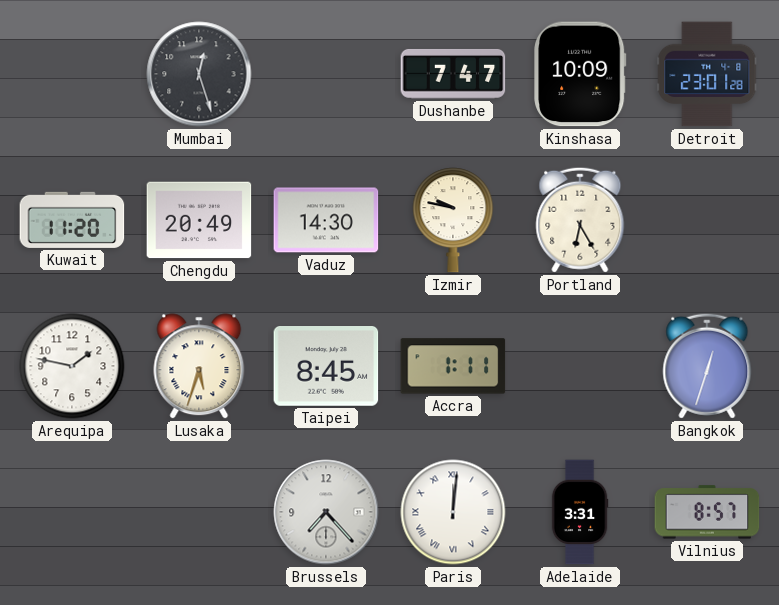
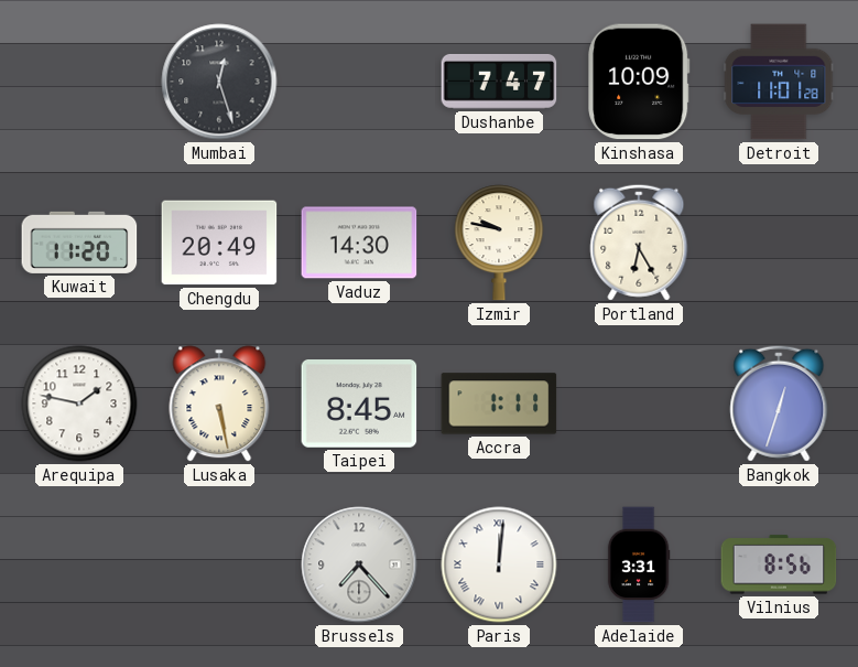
Detroit: 23:01 -> 11:01 (779, 82)
Lusaka: 5:33 -> 5:28 (219, 404)
Vilnius: 8:57 -> 8:56 (779, 564)
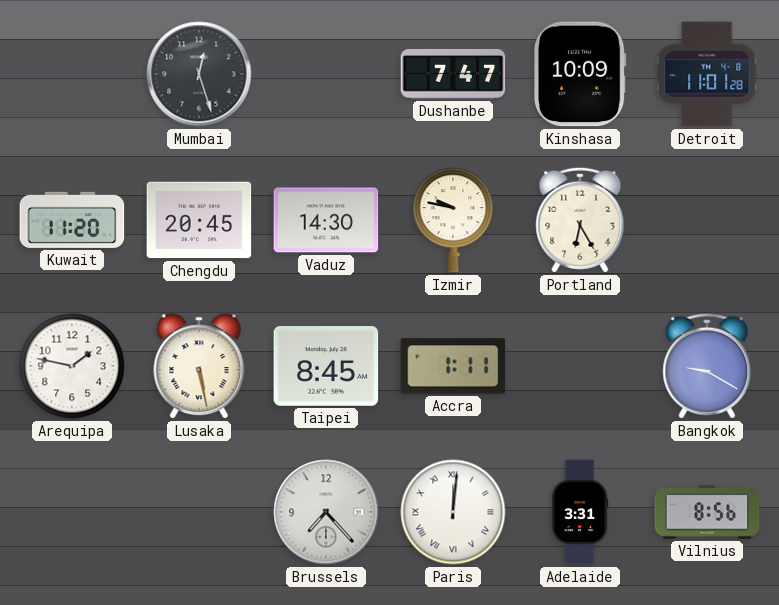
Chengdu: 20:49 -> 20:45 (199, 220)
Bangkok: 12:33 -> 9:20 (707, 366)
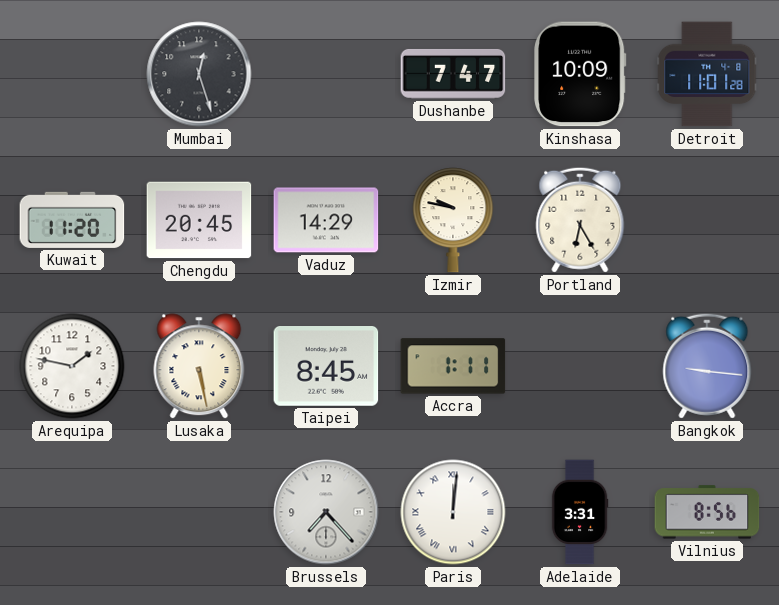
Vaduz: 14:30 -> 14:29 (326, 220)
Bangkok: 9:20 -> 9:16 (707, 366)
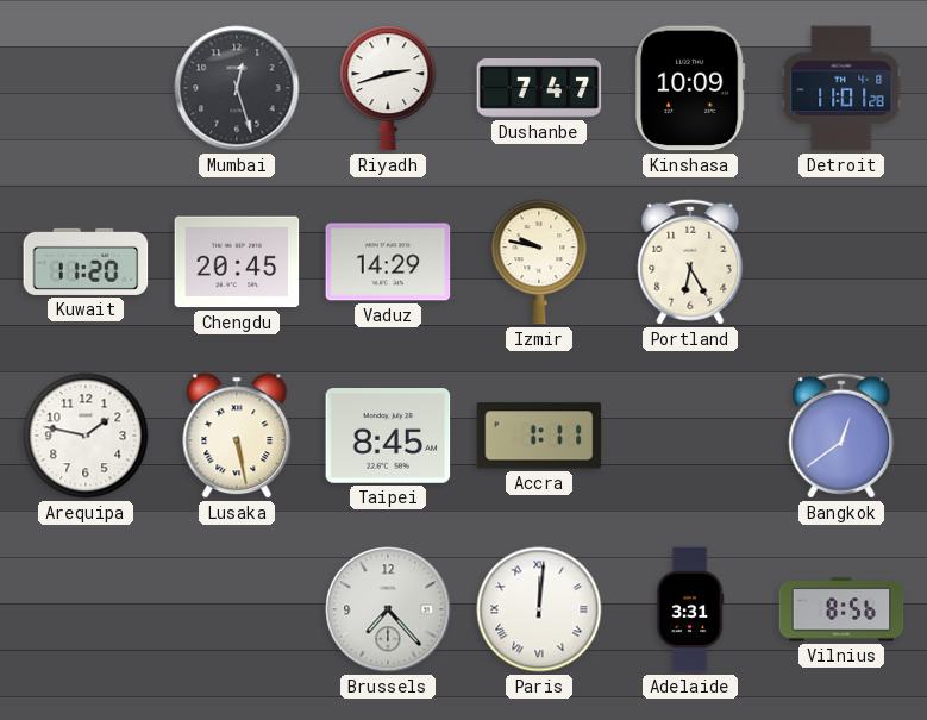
Riyadh: none -> 2:42 (388, 88)
Bangkok: 9:16 -> 12:39 (841, 436)
